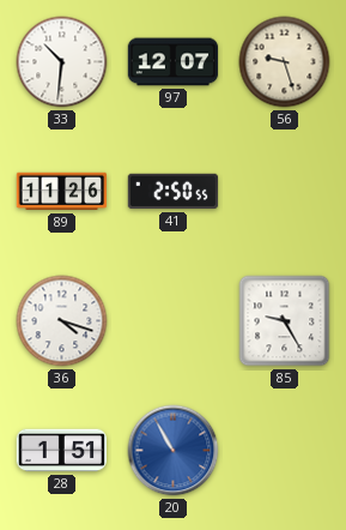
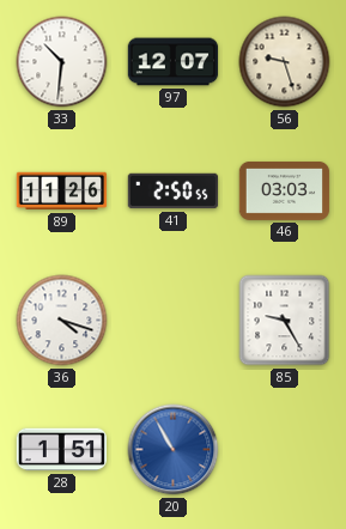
46: none -> 03:03 (285, 191)
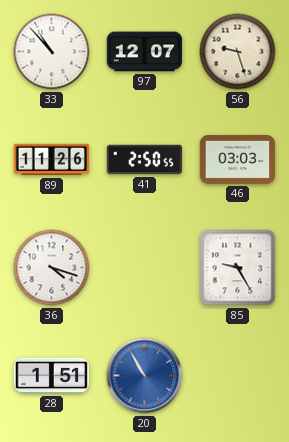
33: 10:31 -> 10:53 (52, 52)
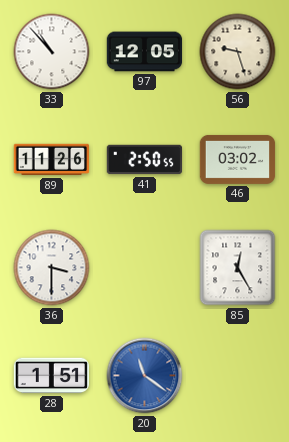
97: 12:07 -> 12:05 (145, 52)
46: 03:03 -> 03:02 (238, 160)
36: 4:18 -> 3:30 (52, 268)
85: 9:25 -> 12:25 (238, 268)
20: 10:55 -> 11:21 (145, 376)
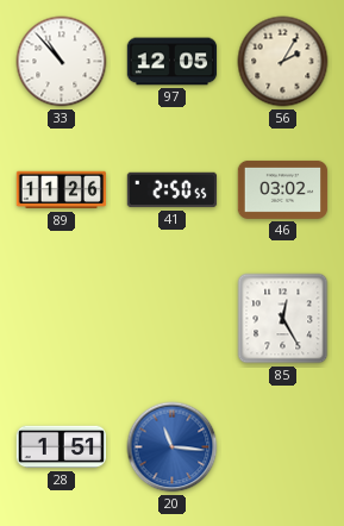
56: 9:27 -> 2:05 (283, 62)
36: 3:30 -> none (52, 268)
20: 11:21 -> 11:16 (173, 447)
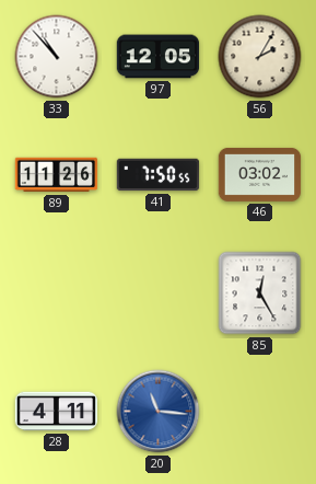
41: 2:50 -> 7:50 (159, 175)
28: 1:51 -> 4:11 (56, 412)
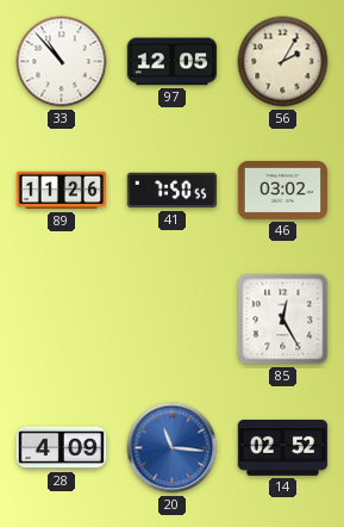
28: 4:11 -> 4:09 (61, 448)
14: none -> 02:52 (283, 448)
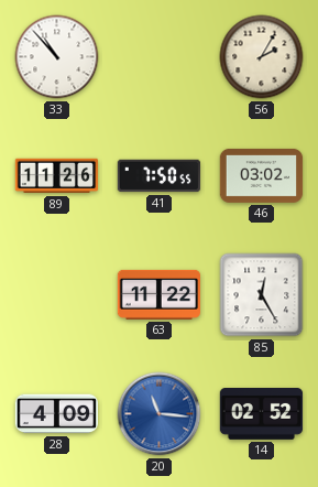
97: 12:05 -> none (173, 62)
63: none -> 11:22 (158, 294)
